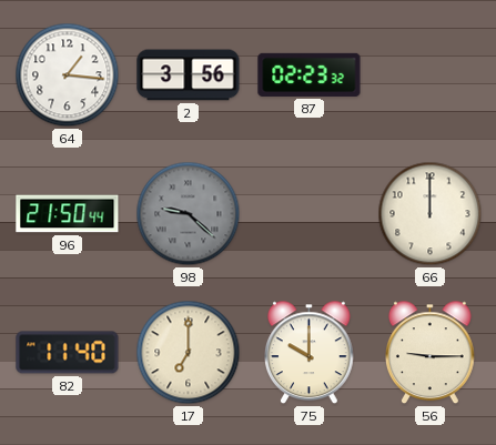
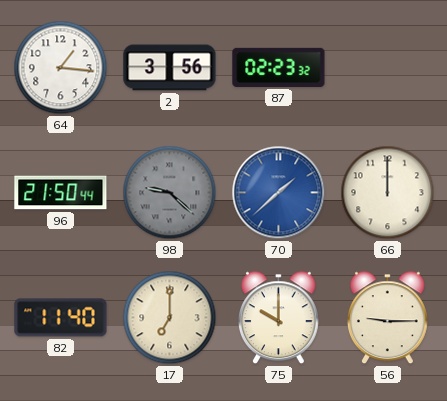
70: none -> 1:38 (279, 193)
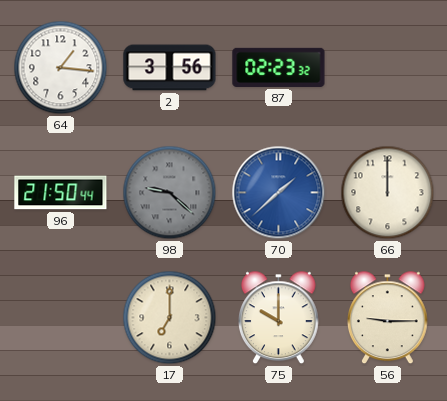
82: 11:40 -> none (61, 318)
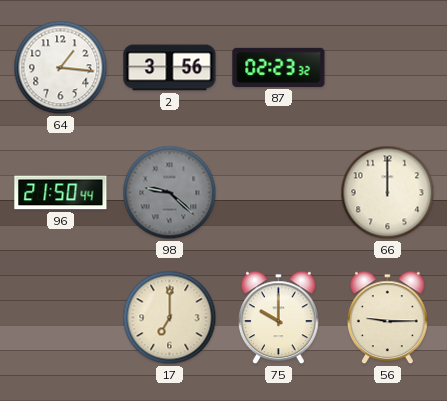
70: 1:38 -> none (279, 193)
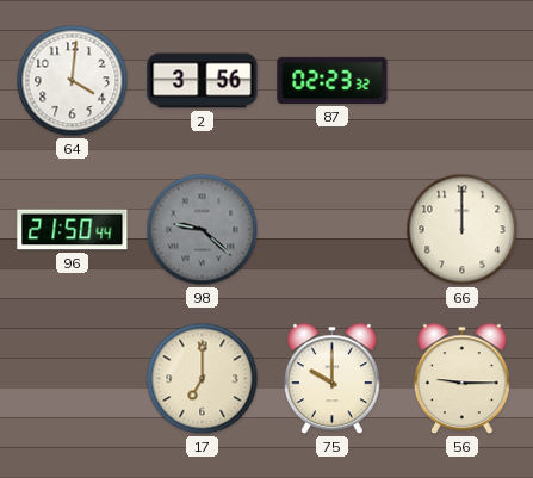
64: 1:16 -> 4:01 (73, 81)
